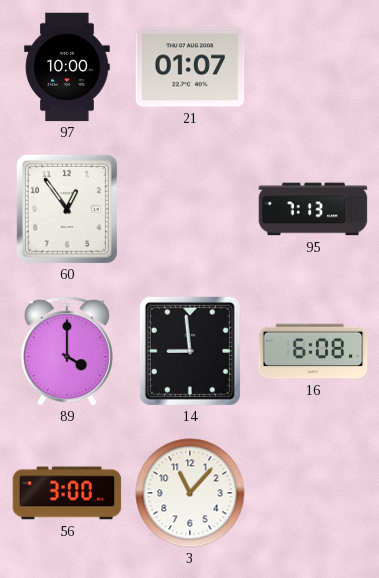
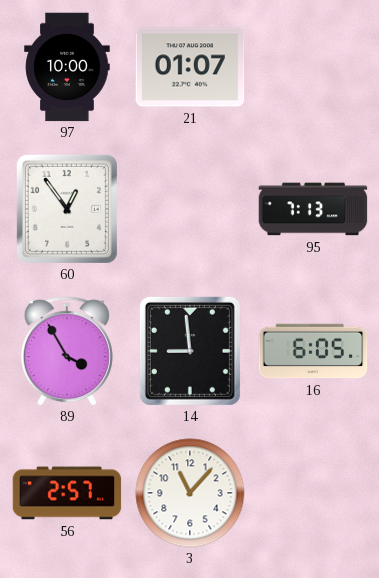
89: 4:00 -> 3:55 (67, 351)
16: 6:08 -> 6:05 (313, 351)
56: 3:00 -> 2:57 (67, 493)
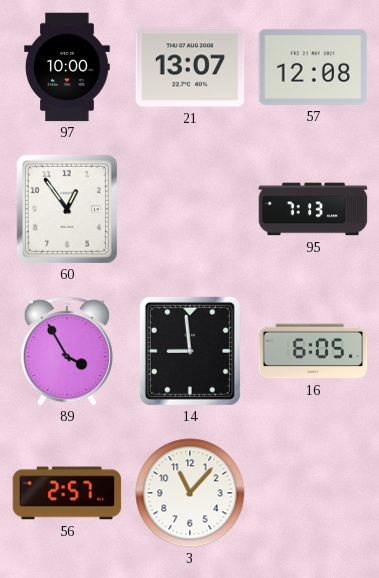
21: 01:07 -> 13:07 (190, 67)
57: none -> 12:08 (313, 67)
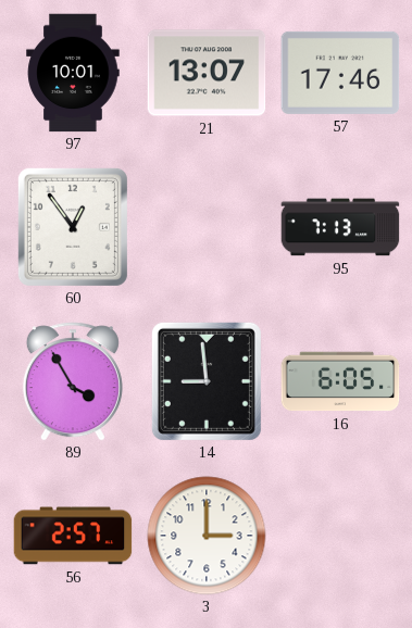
97: 10:00 -> 10:01 (73, 73)
57: 12:08 -> 17:46 (340, 73)
3: 11:07 -> 3:00 (207, 536)
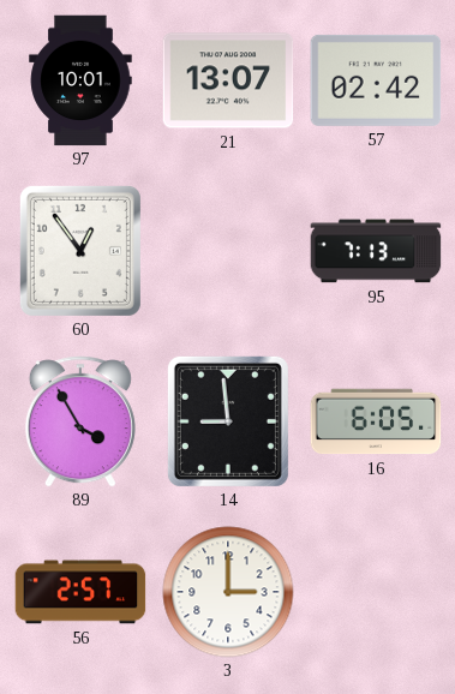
57: 17:46 -> 02:42 (376, 80)
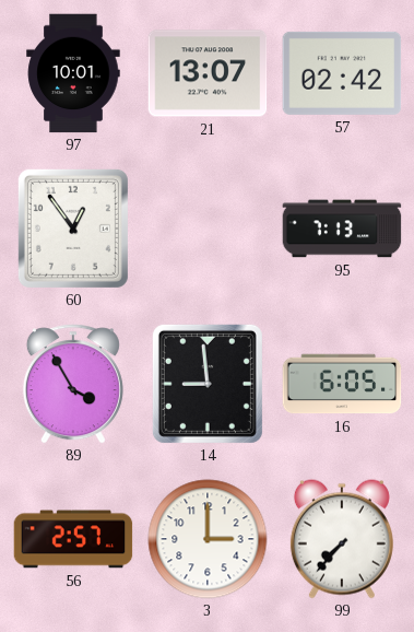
99: none -> 7:37 (342, 539)
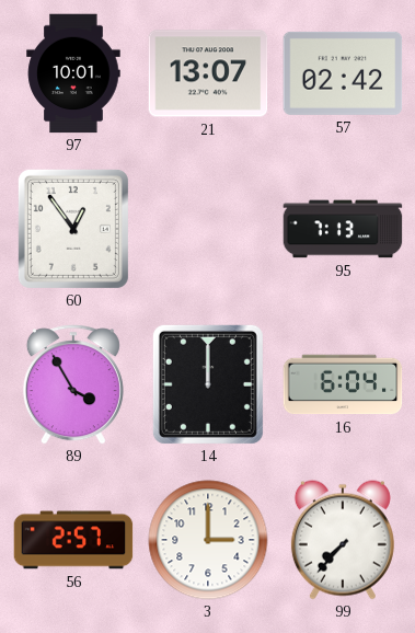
14: 8:59 -> 12:00 (208, 384)
16: 6:05 -> 6:04 (343, 384)
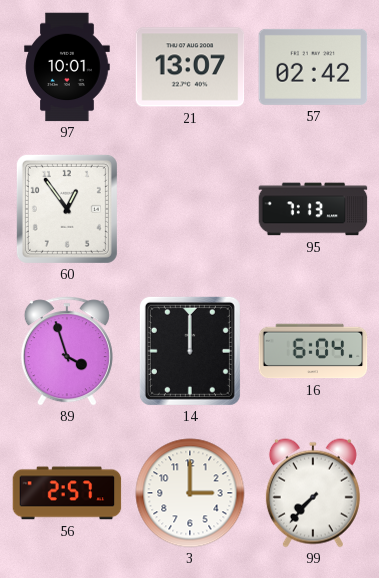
89: 3:55 -> 3:57 (67, 351)
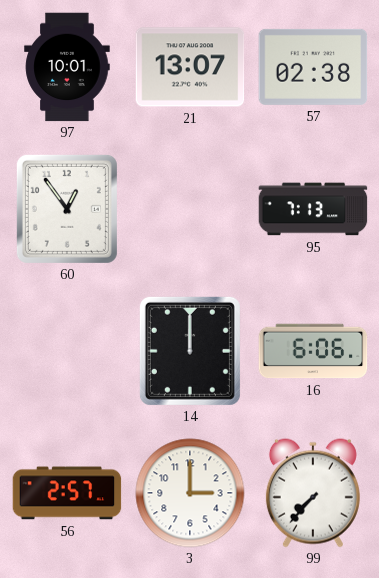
57: 02:42 -> 02:38 (313, 67)
89: 3:57 -> none (67, 351)
16: 6:04 -> 6:06 (313, 351)
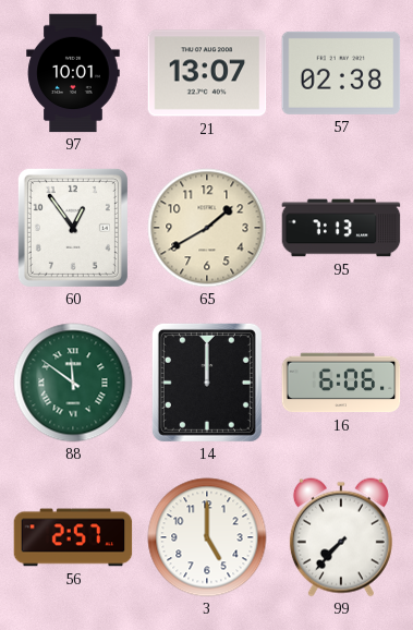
65: none -> 1:40 (207, 228)
88: none -> 11:51 (73, 383)
3: 3:00 -> 5:00 (207, 537)
